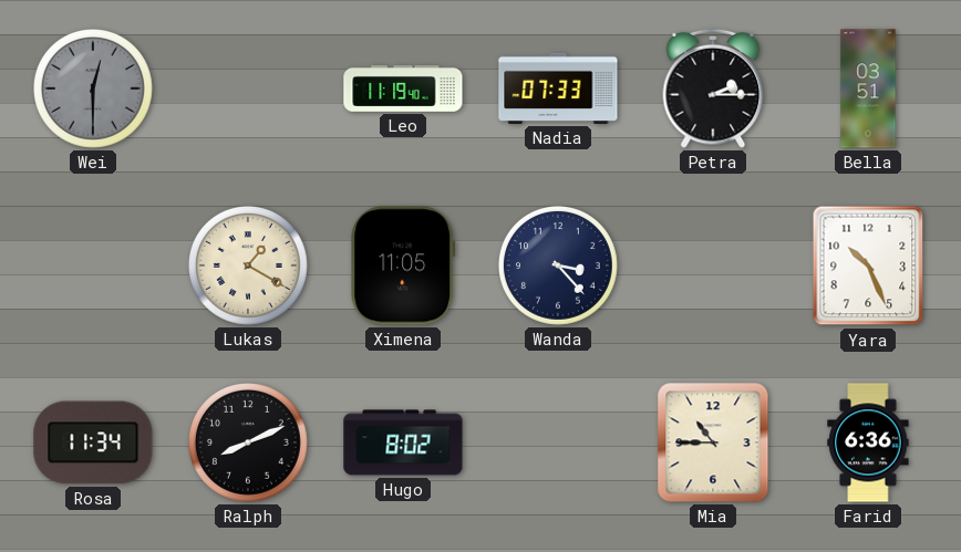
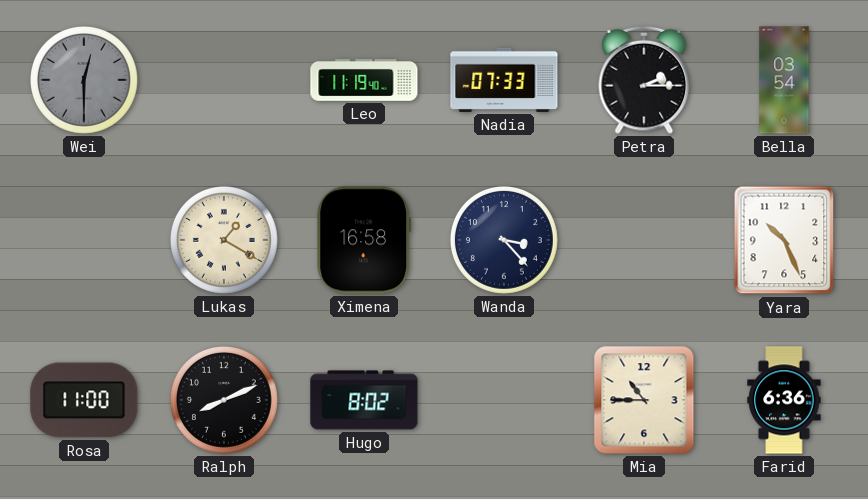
Bella: 03:51 -> 03:54 (784, 80)
Ximena: 11:05 -> 16:58 (364, 240)
Rosa: 11:34 -> 11:00 (84, 400)
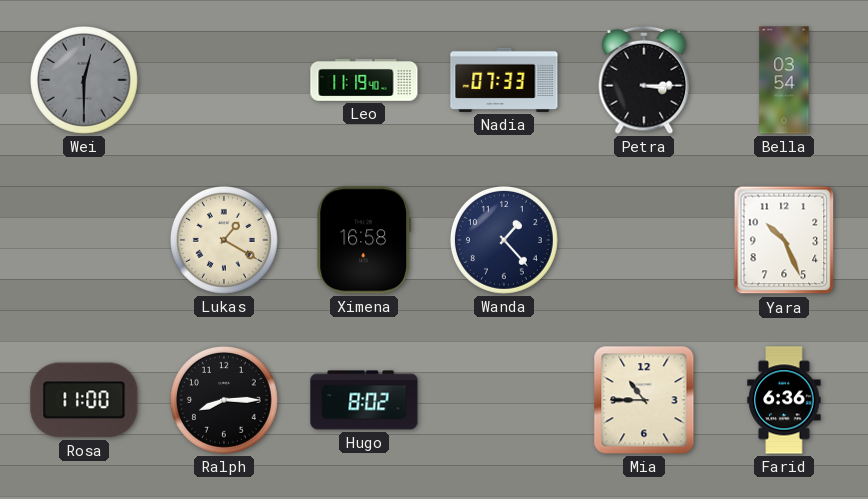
Petra: 2:15 -> 3:15 (644, 80)
Wanda: 3:23 -> 1:23 (504, 240)
Ralph: 8:11 -> 8:15 (224, 400)
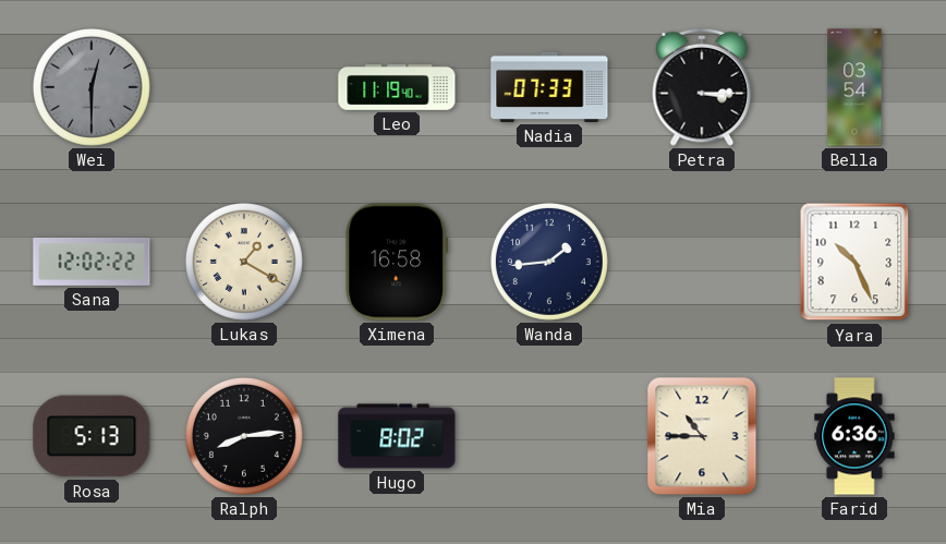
Sana: none -> 12:02 (92, 262)
Wanda: 1:23 -> 1:44 (549, 262)
Rosa: 11:00 -> 5:13 (92, 436)
Ralph: 8:15 -> 8:14 (244, 436)
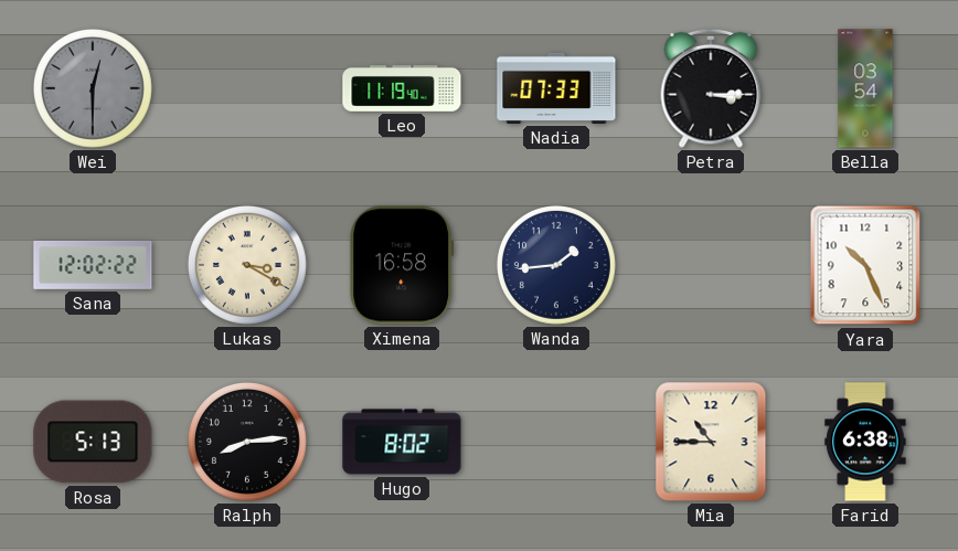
Lukas: 1:20 -> 3:20 (247, 265)
Farid: 6:36 -> 6:38 (865, 442)
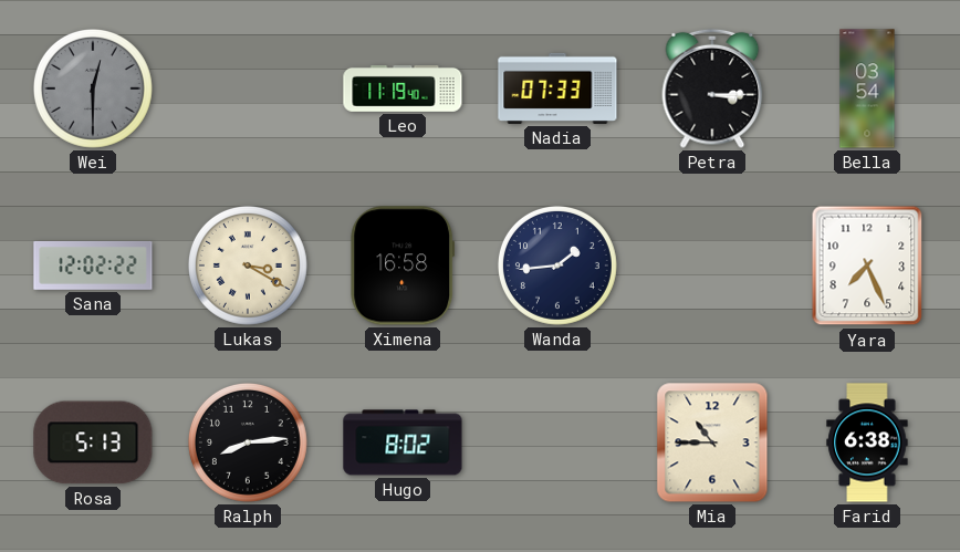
Yara: 10:26 -> 7:26 (867, 265)
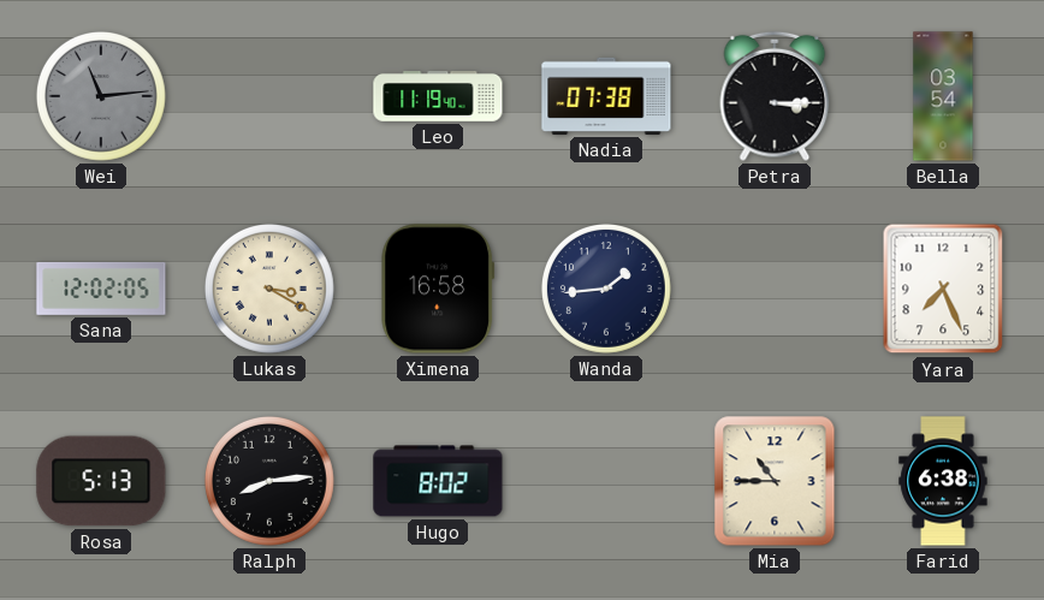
Wei: 12:30 -> 11:14 (101, 96)
Nadia: 07:33 -> 07:38 (606, 96)
Sana: 12:02:22 -> 12:02:05 (101, 289)
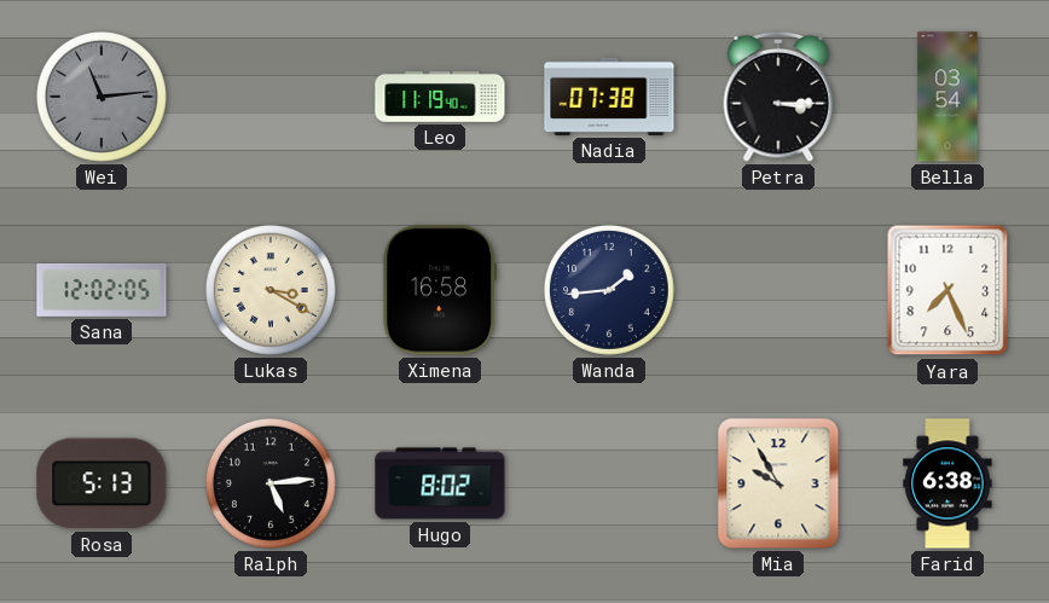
Ralph: 8:14 -> 5:14 (271, 483)
Mia: 10:45 -> 9:55 (778, 483)
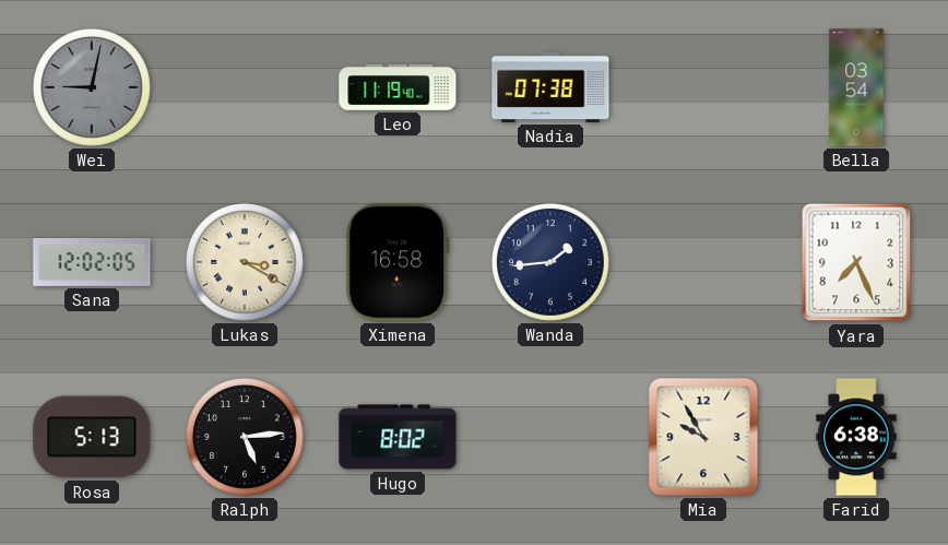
Wei: 11:14 -> 9:02 (92, 87)
Petra: 3:15 -> none (778, 97)
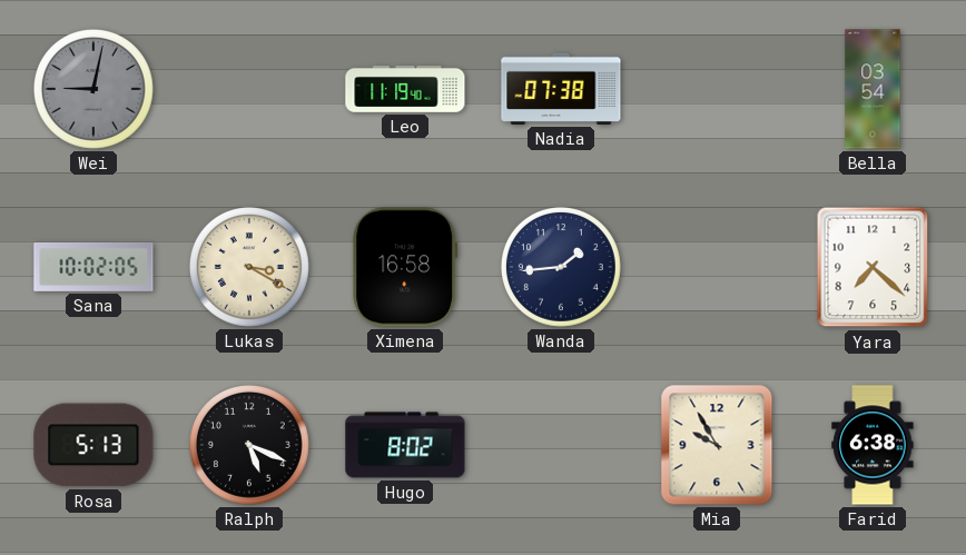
Sana: 12:02 -> 10:02 (93, 267)
Yara: 7:26 -> 7:22 (873, 267)
Ralph: 5:14 -> 5:19 (249, 445)
